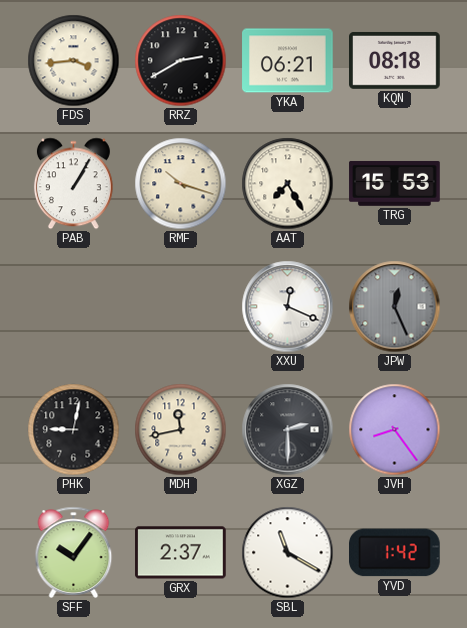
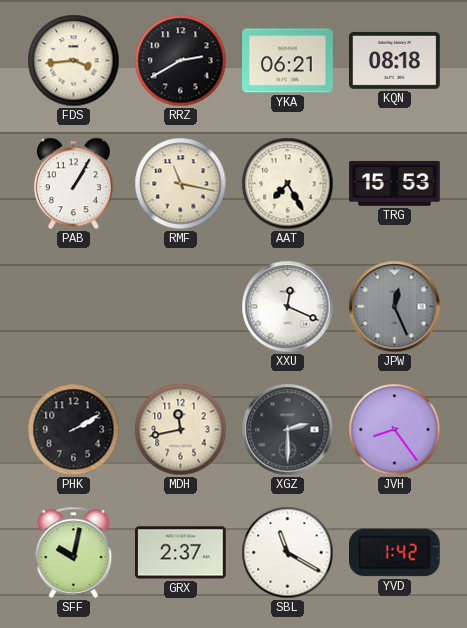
RMF: 10:18 -> 11:17 (181, 184)
PHK: 9:02 -> 2:10 (74, 430)
SFF: 10:06 -> 10:02 (74, 552)
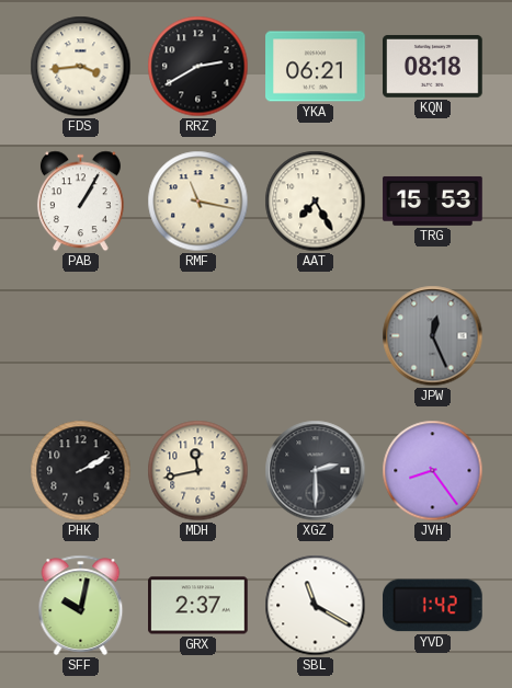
XXU: 12:19 -> none (288, 307)
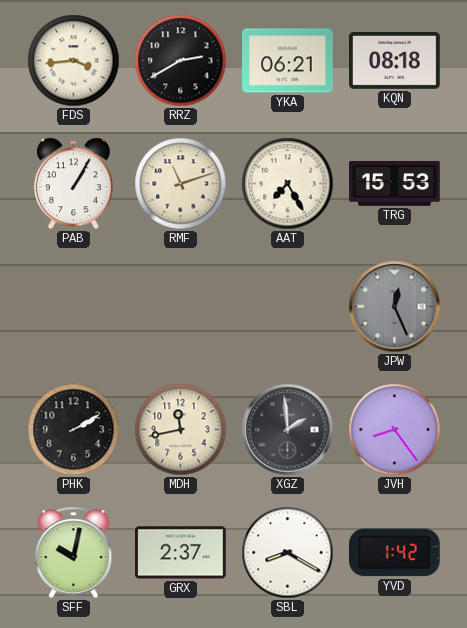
RMF: 11:17 -> 11:12 (181, 184)
XGZ: 2:30 -> 1:59 (288, 430)
SBL: 11:20 -> 8:20 (288, 553)
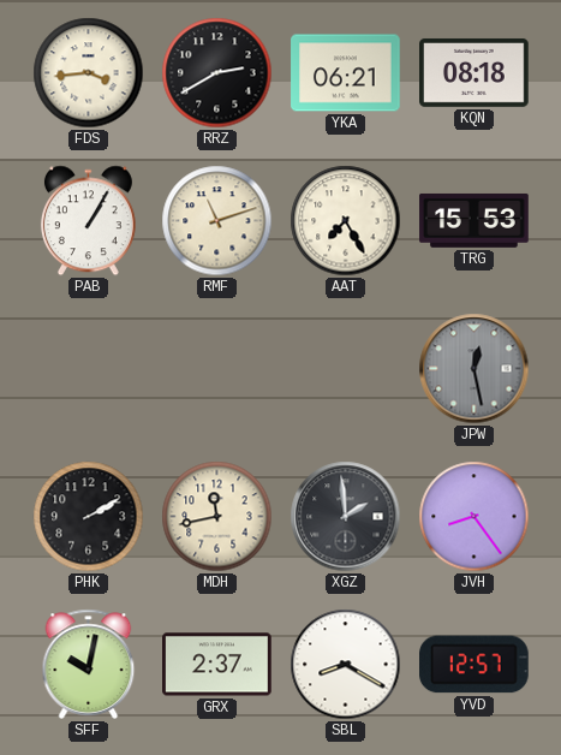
JPW: 12:26 -> 12:28 (475, 369)
YVD: 1:42 -> 12:57 (475, 665)
